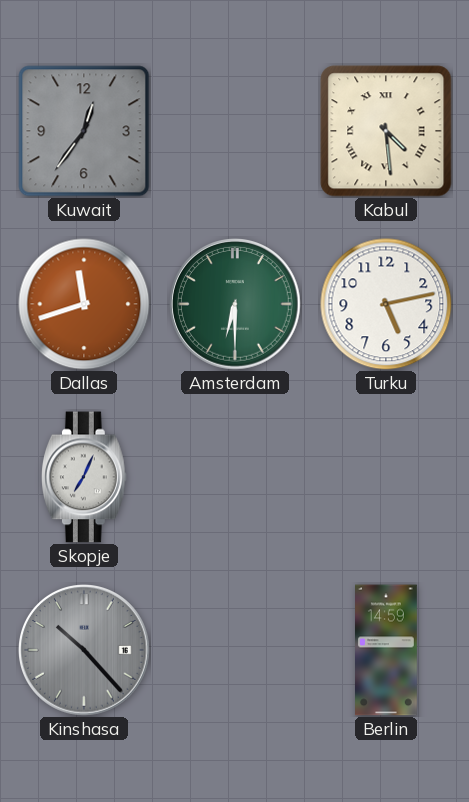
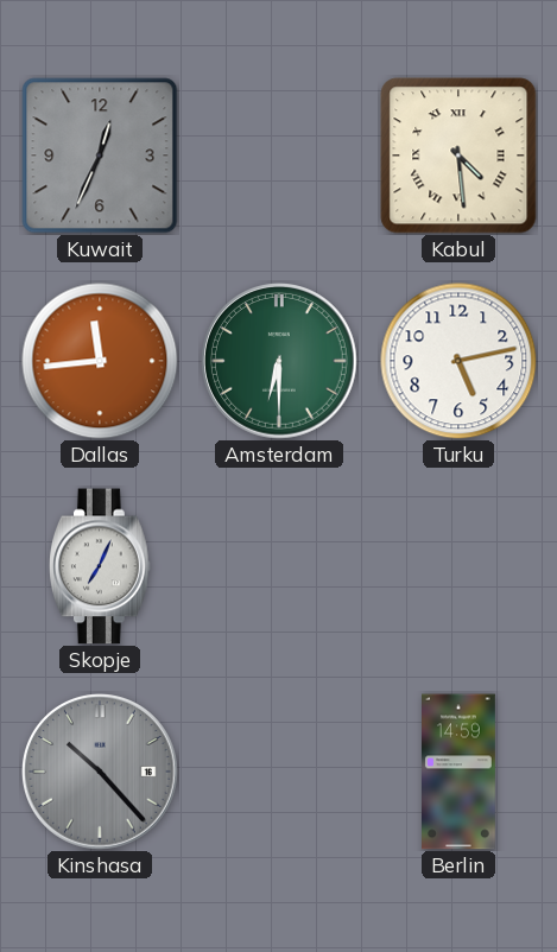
Kuwait: 12:36 -> 12:34 (100, 156)
Dallas: 11:42 -> 11:44 (100, 361)
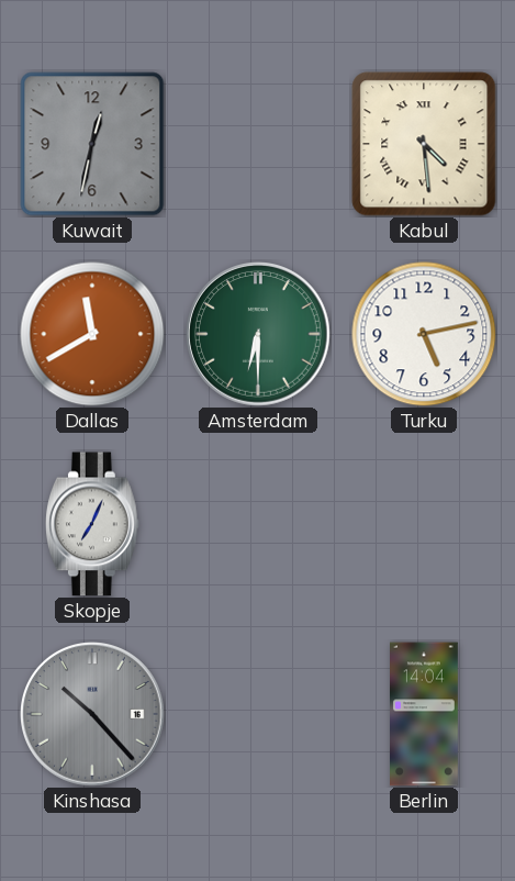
Kuwait: 12:34 -> 12:32 (92, 144)
Dallas: 11:44 -> 11:40 (92, 334)
Berlin: 14:59 -> 14:04 (425, 714)
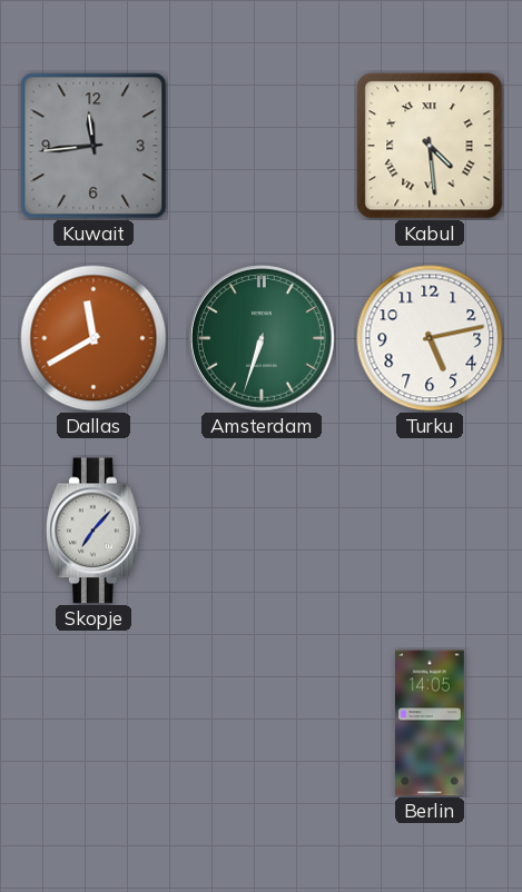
Kuwait: 12:32 -> 11:44 (93, 146)
Amsterdam: 6:30 -> 6:33 (263, 339)
Skopje: 7:04 -> 7:07 (93, 531)
Kinshasa: 10:23 -> none (93, 715)
Berlin: 14:04 -> 14:05 (431, 723)
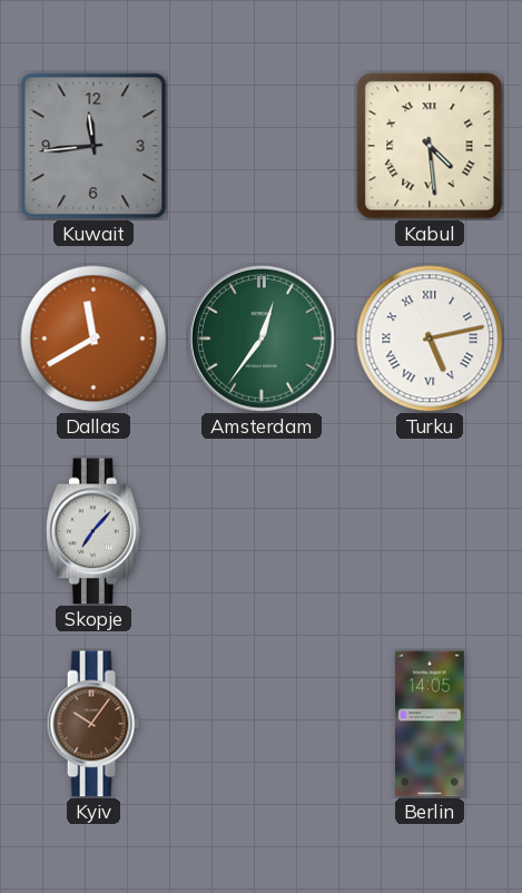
Amsterdam: 6:33 -> 12:36 (263, 340)
Turku numerals: Arabic -> Roman (430, 338)
Kyiv: none -> 10:06 (93, 724)
